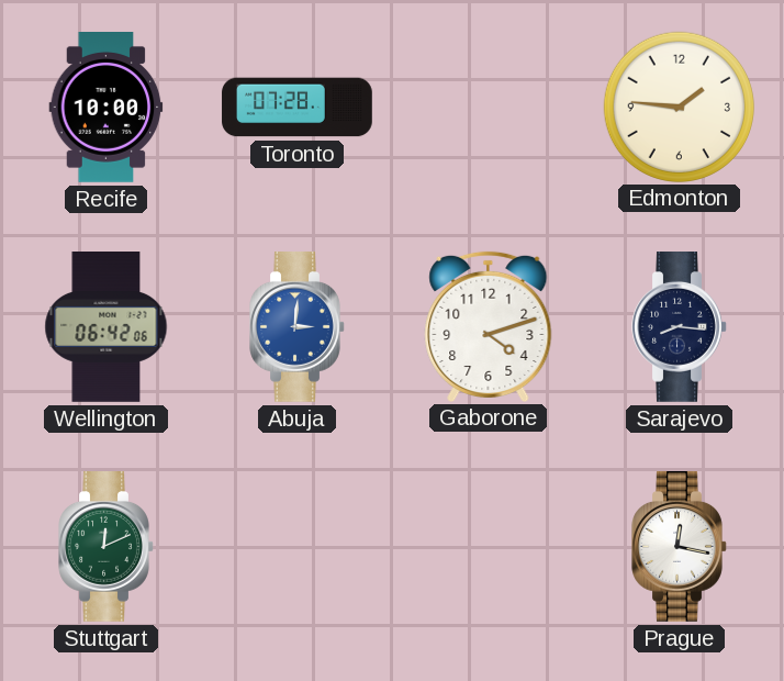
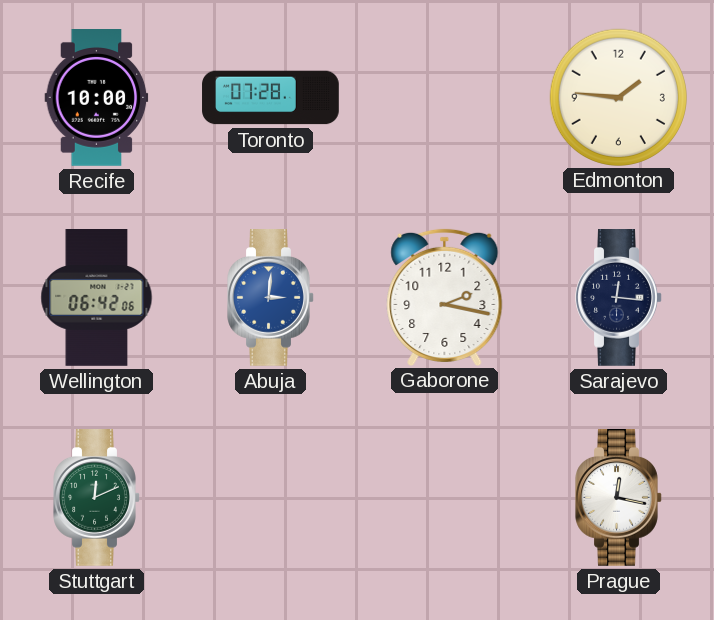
Gaborone: 4:12 -> 2:17 (445, 297)
Sarajevo: 8:16 -> 12:16 (619, 298)
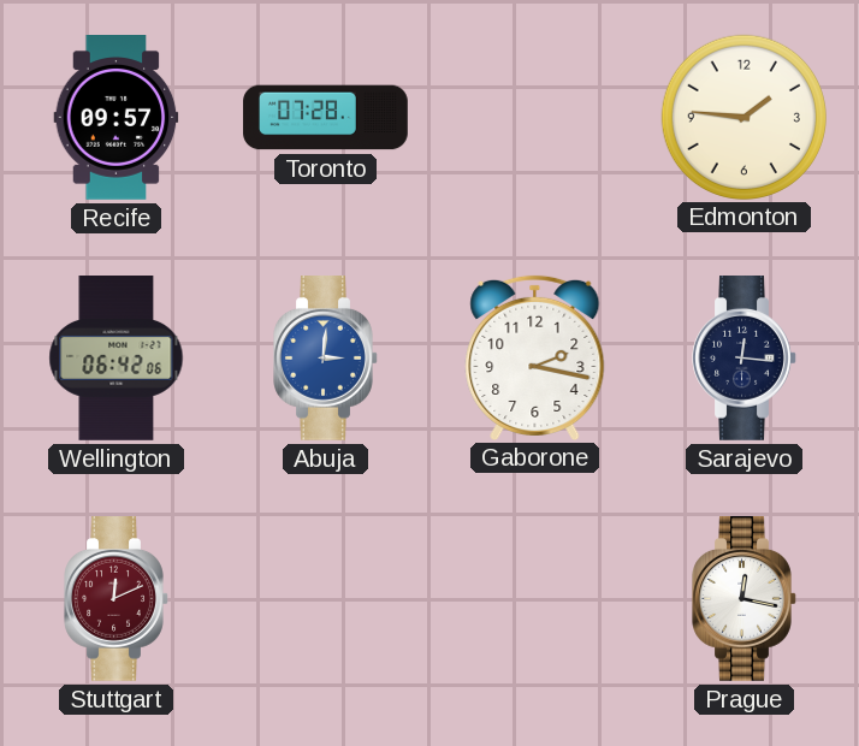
Recife: 10:00 -> 09:57 (117, 118)
Stuttgart dial: green -> burgundy (117, 599)
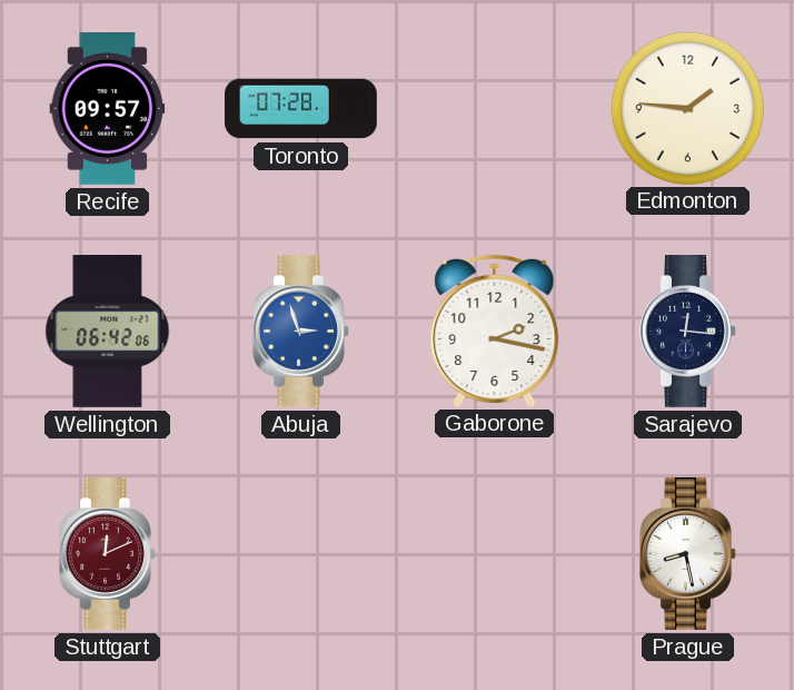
Abuja: 3:01 -> 2:57 (301, 332)
Prague: 12:17 -> 8:28 (688, 554)
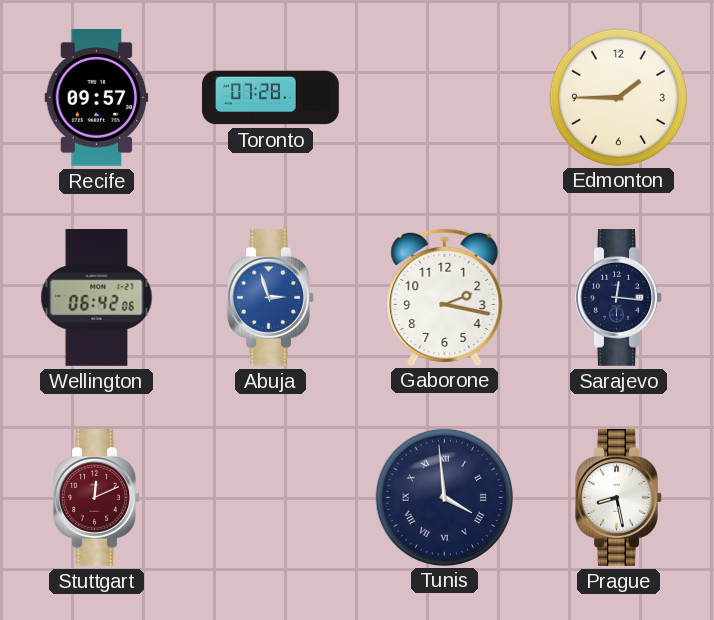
Edmonton: 1:46 -> 1:45 (618, 97)
Tunis: none -> 3:59 (444, 497)
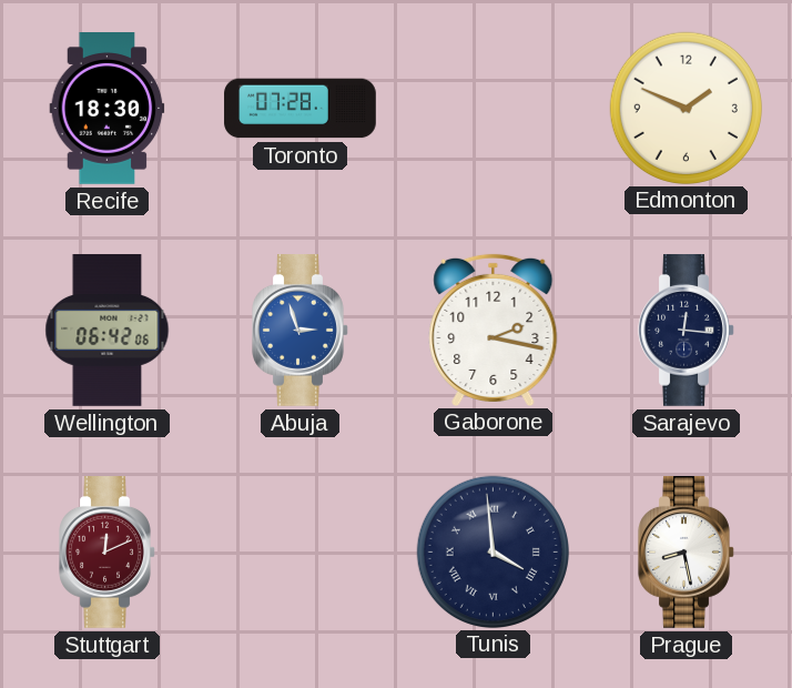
Recife: 09:57 -> 18:30 (108, 109)
Edmonton: 1:45 -> 1:49 (686, 108)
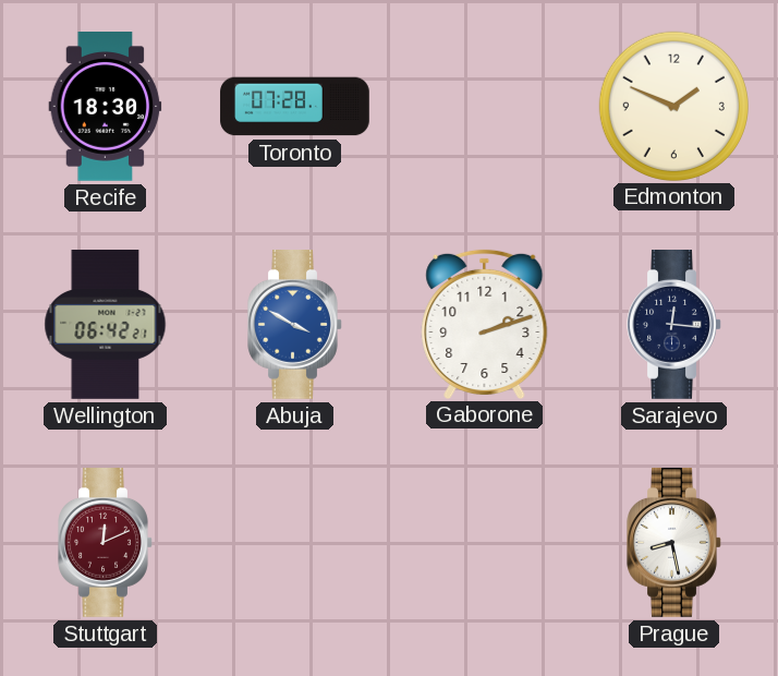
Wellington: 06:42:06 -> 06:42:21 (106, 325)
Abuja: 2:57 -> 3:50 (295, 325)
Gaborone: 2:17 -> 2:12 (485, 324)
Tunis: 3:59 -> none (493, 552)
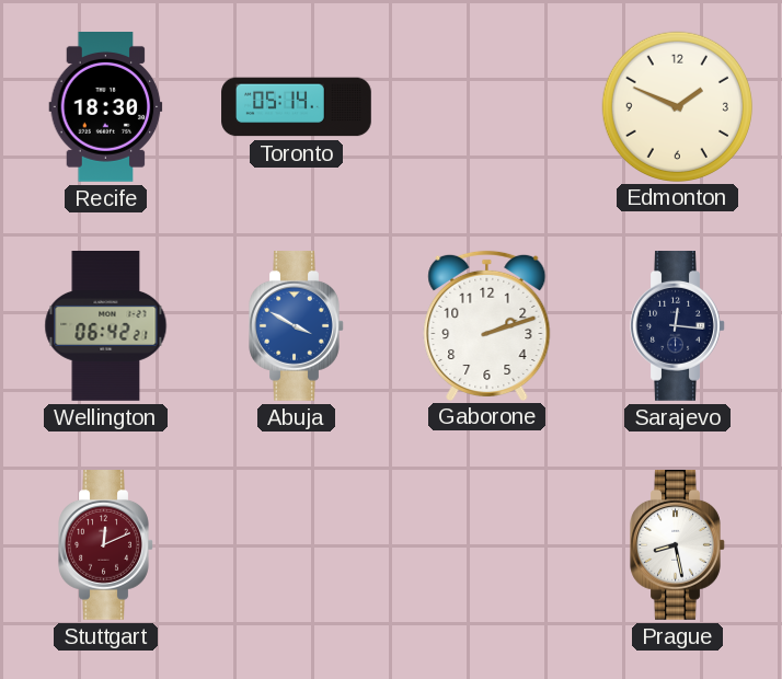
Toronto: 07:28 -> 05:14 (297, 107)
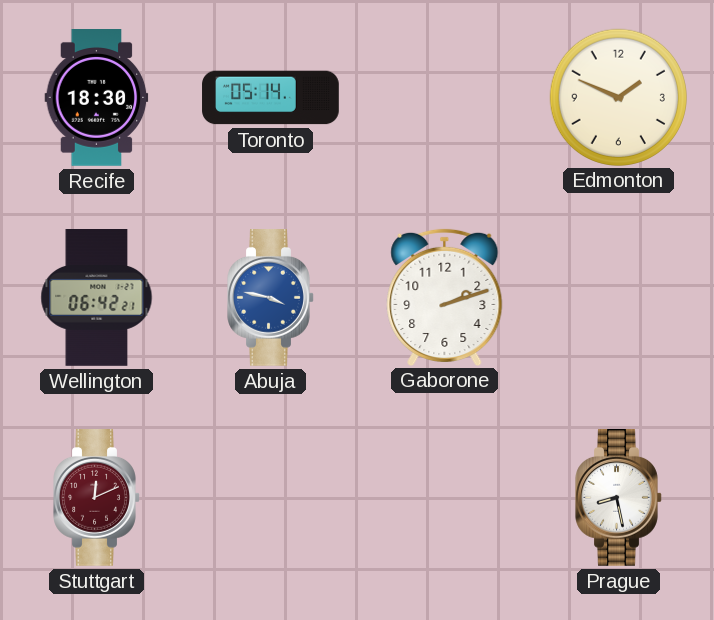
Abuja: 3:50 -> 3:47 (271, 298)
Sarajevo: 12:16 -> none (678, 326)
